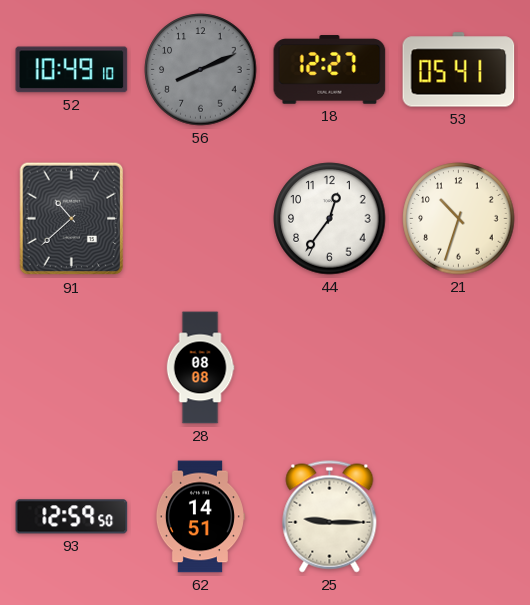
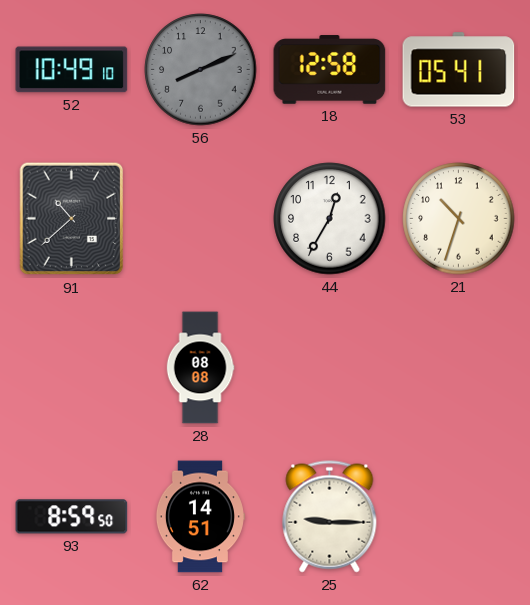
18: 12:27 -> 12:58 (330, 70)
44: 12:36 -> 12:35 (330, 219)
93: 12:59 -> 8:59 (72, 517)
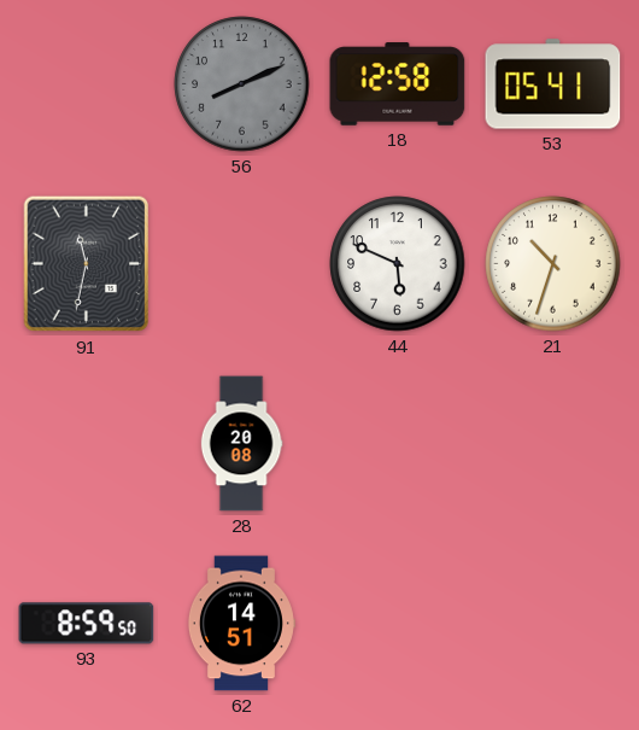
52: 10:49 -> none (72, 70)
91: 10:38 -> 11:32 (87, 264)
44: 12:35 -> 5:49 (398, 264)
28: 08:08 -> 20:08 (241, 444)
25: 9:15 -> none (330, 517)
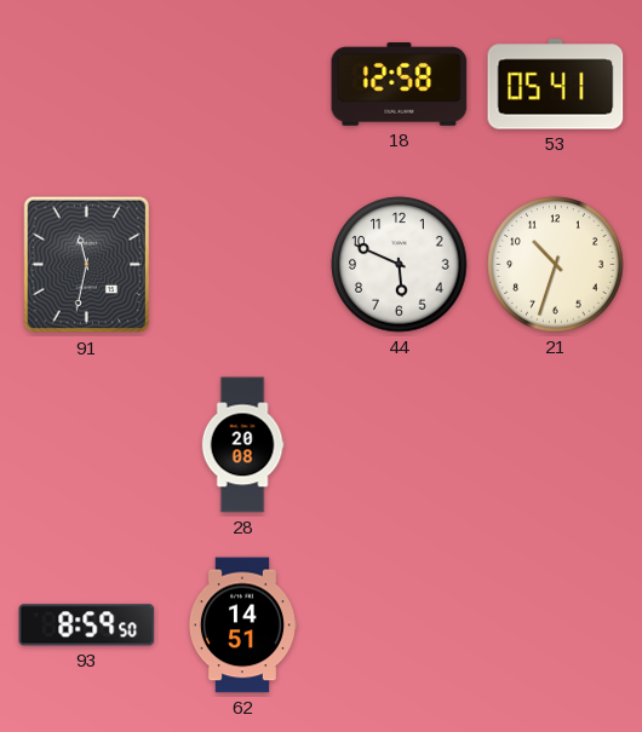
56: 8:11 -> none (242, 84)
